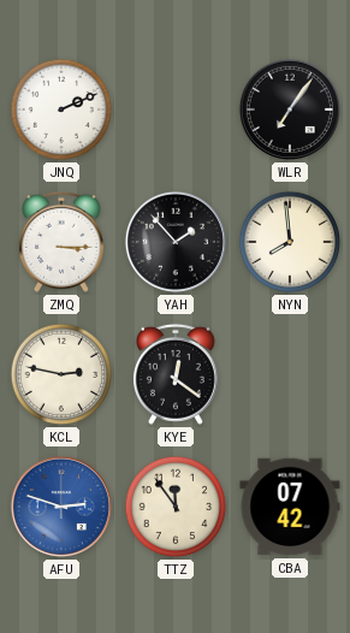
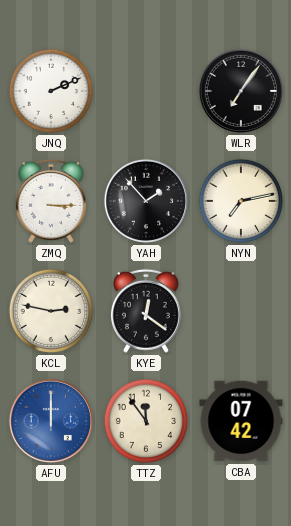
NYN: 7:59 -> 7:13 (241, 201)
AFU: 2:48 -> 12:00 (51, 421)
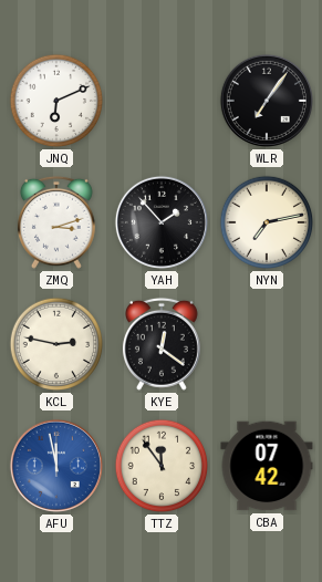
JNQ: 2:11 -> 6:11 (56, 101)
ZMQ: 3:15 -> 3:12 (56, 222)
AFU: 12:00 -> 11:58 (56, 466)
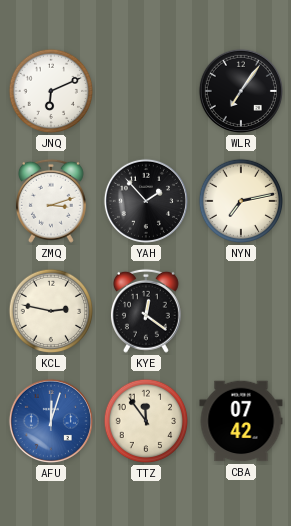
AFU: 11:58 -> 12:03 (51, 421)
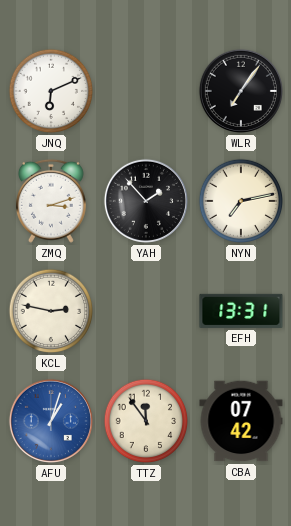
KYE: 12:21 -> none (146, 311)
EFH: none -> 13:31 (241, 311)
AFU: 12:03 -> 1:03 (51, 421)
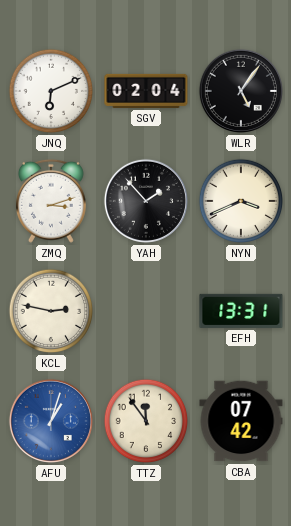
SGV: none -> 02:04 (146, 91)
WLR: 7:06 -> 5:06 (241, 91)
NYN: 7:13 -> 3:41 (241, 201)
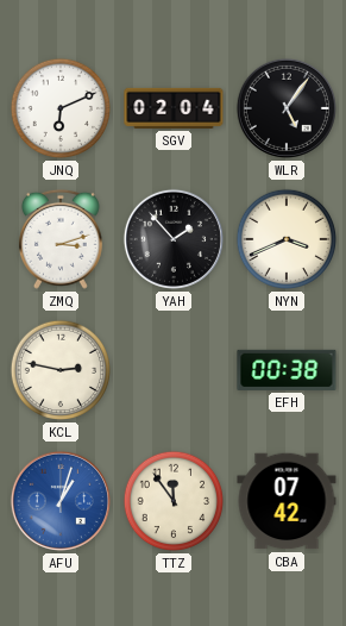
EFH: 13:31 -> 00:38 (287, 370)
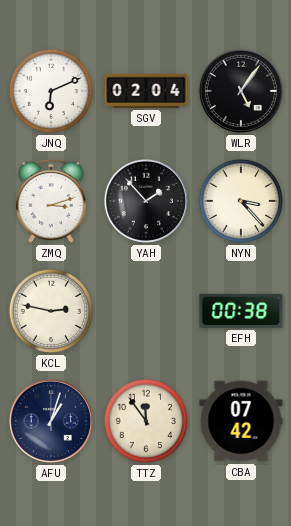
NYN: 3:41 -> 3:23 (241, 201)
AFU dial: blue -> navy (51, 421)
